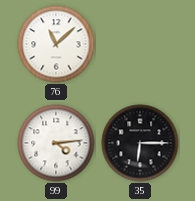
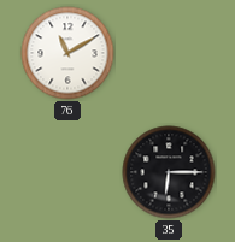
76: 11:08 -> 11:10 (67, 53)
99: 4:14 -> none (56, 143)
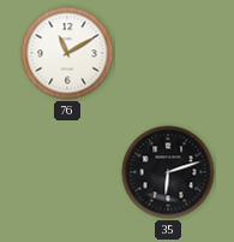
35: 6:15 -> 6:12 (168, 172)
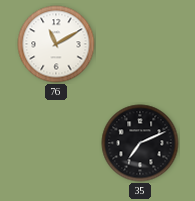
35: 6:12 -> 7:11 (140, 143)
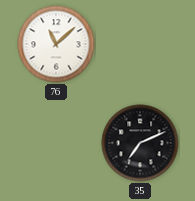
76: 11:10 -> 11:08 (56, 44)
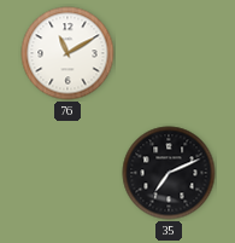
76: 11:08 -> 11:10 (67, 53)
